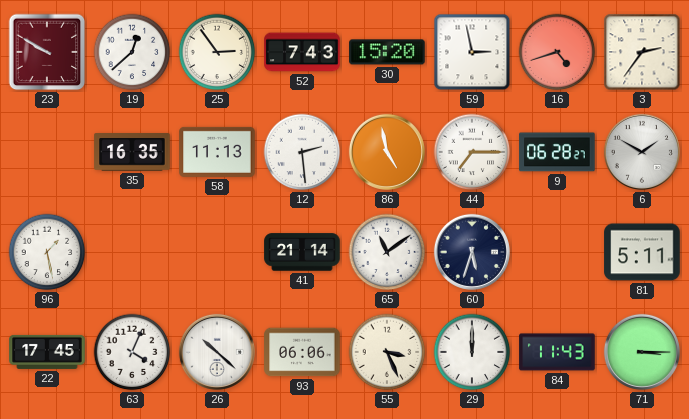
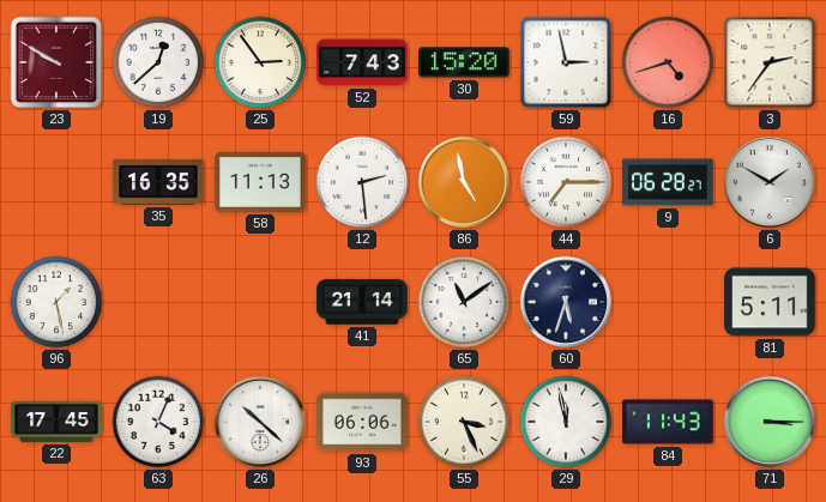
29: 12:00 -> 11:58 (566, 422)
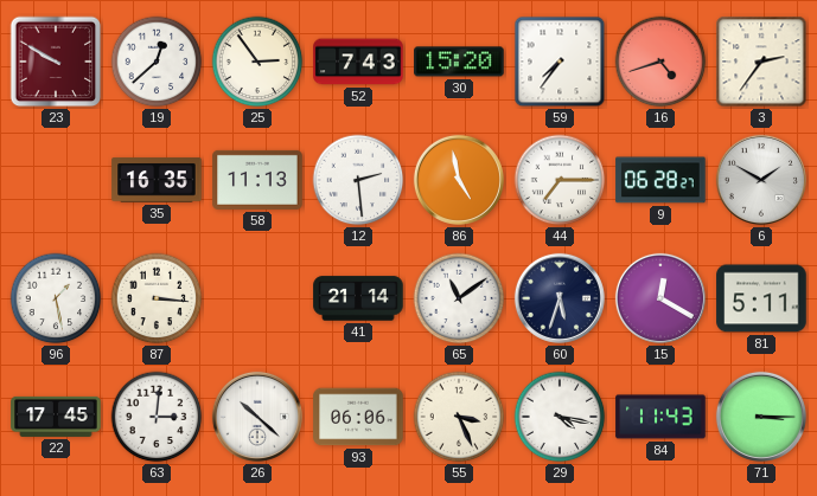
59: 2:58 -> 7:36 (560, 62)
87: none -> 3:16 (157, 298)
15: none -> 12:20 (660, 298)
63: 4:04 -> 3:01 (157, 417)
29: 11:58 -> 4:17 (560, 417)
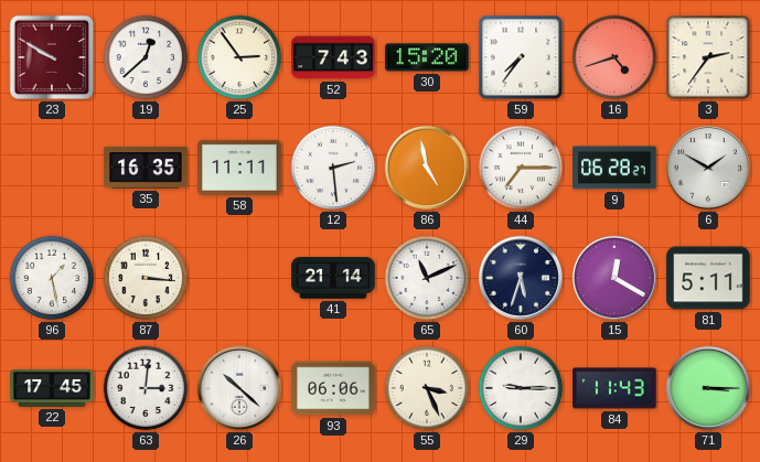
58: 11:13 -> 11:11 (239, 168)
65: 11:09 -> 11:11 (427, 278)
29: 4:17 -> 9:15 (521, 388)
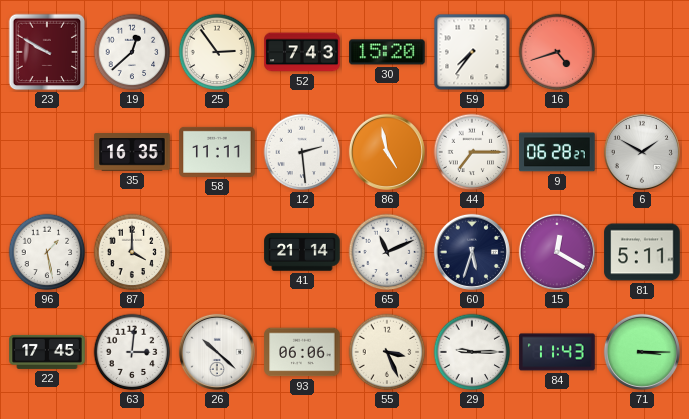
3: 2:36 -> none (708, 57)
87: 3:16 -> 4:00 (132, 252)
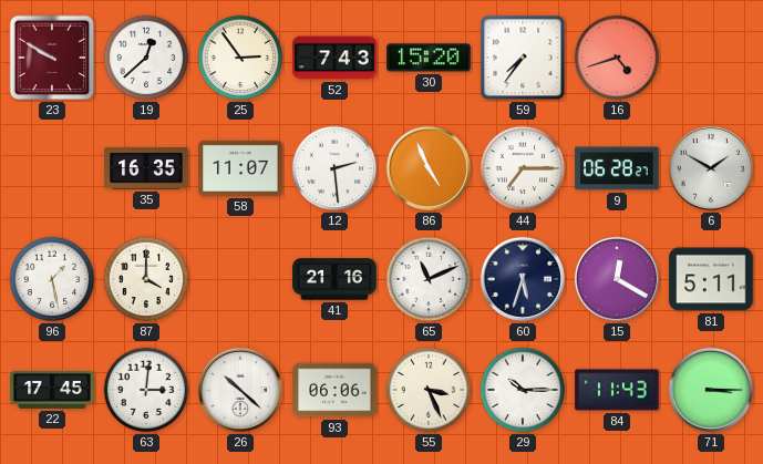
58: 11:11 -> 11:07 (240, 168)
86: 4:58 -> 4:56 (429, 168)
41: 21:14 -> 21:16 (334, 279)
29: 9:15 -> 10:15 (523, 390)
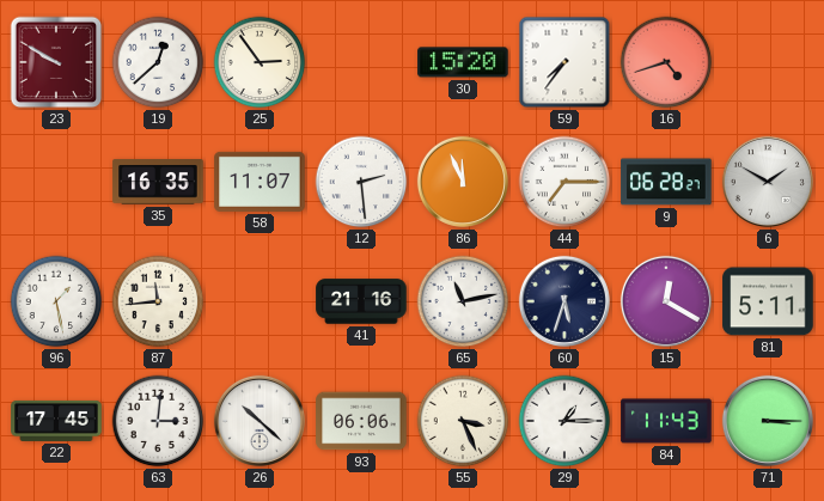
52: 7:43 -> none (334, 58)
86: 4:56 -> 11:56 (463, 182)
87: 4:00 -> 11:44 (158, 301)
65: 11:11 -> 11:13 (463, 301)
29: 10:15 -> 1:15 (564, 421)
